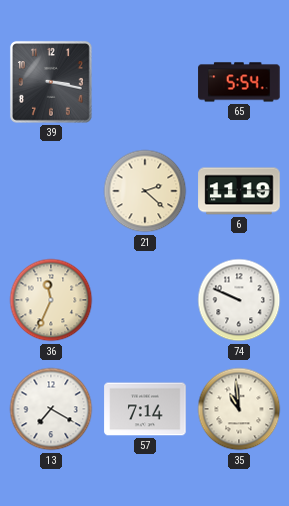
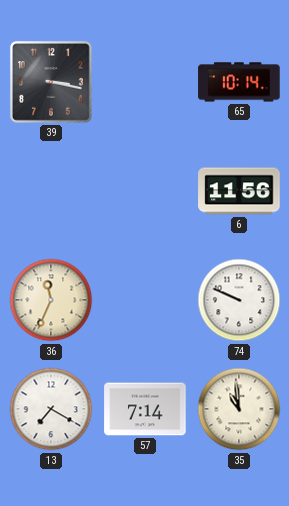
65: 5:54 -> 10:14 (239, 82)
21: 2:22 -> none (145, 191)
6: 11:19 -> 11:56 (239, 191)
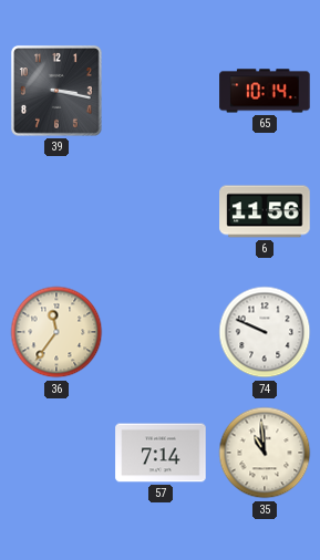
36: 11:34 -> 11:36 (56, 332)
13: 7:20 -> none (51, 409)
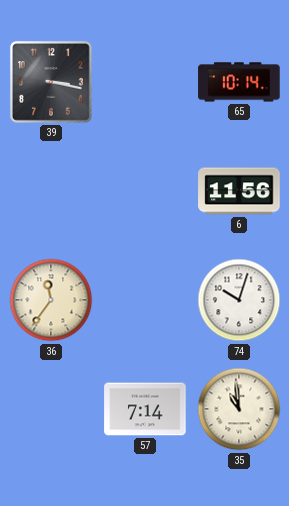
74: 9:49 -> 10:03 (239, 300)
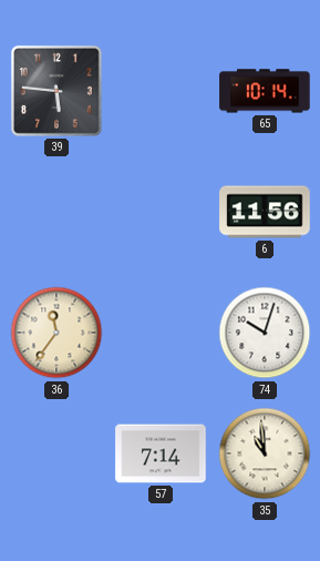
39: 3:17 -> 5:46 (56, 91)
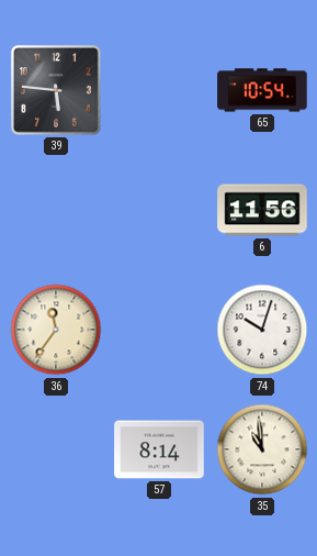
65: 10:14 -> 10:54 (262, 90)
57: 7:14 -> 8:14 (159, 449)
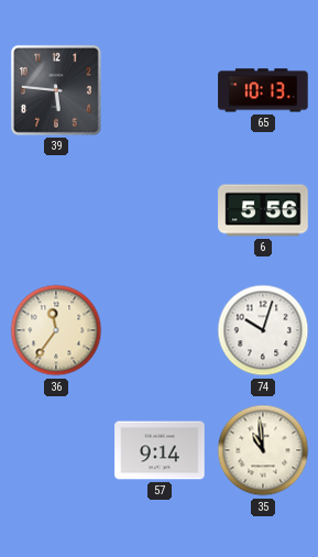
65: 10:54 -> 10:13 (263, 90)
6: 11:56 -> 5:56 (263, 210)
57: 8:14 -> 9:14 (160, 450)
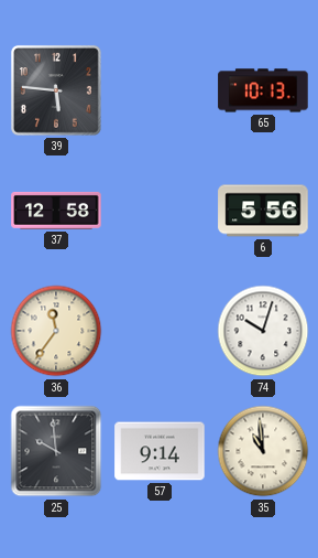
37: none -> 12:58 (56, 211)
25: none -> 9:59 (56, 451)
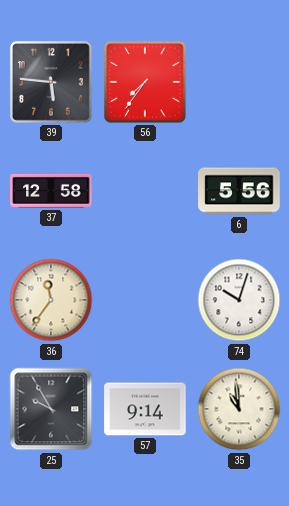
56: none -> 7:36 (145, 82)
65: 10:13 -> none (263, 90)
25: 9:59 -> 9:55 (51, 409)
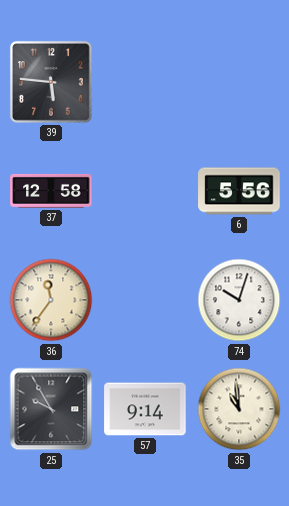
56: 7:36 -> none (145, 82)
